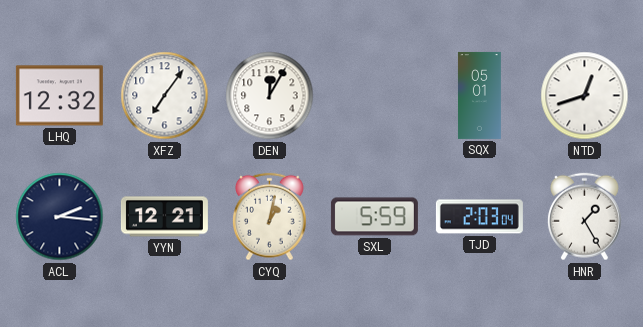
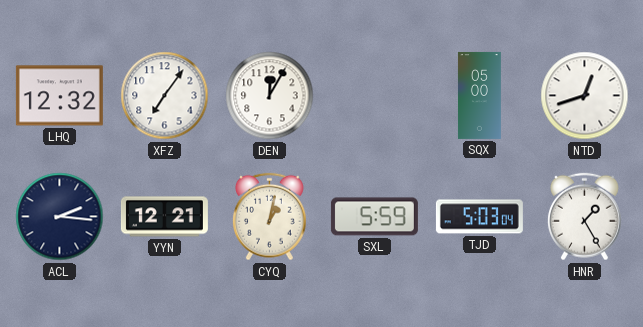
SQX: 05:01 -> 05:00 (479, 95)
TJD: 2:03 -> 5:03 (479, 217)
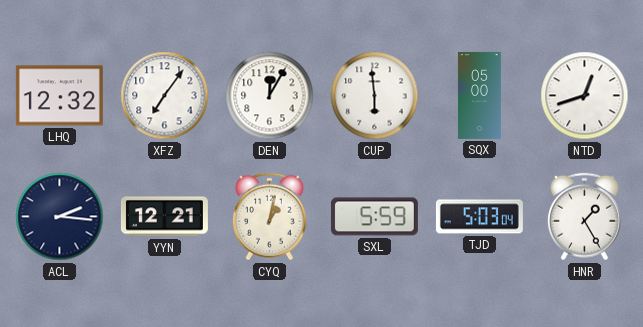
CUP: none -> 5:59 (375, 96)
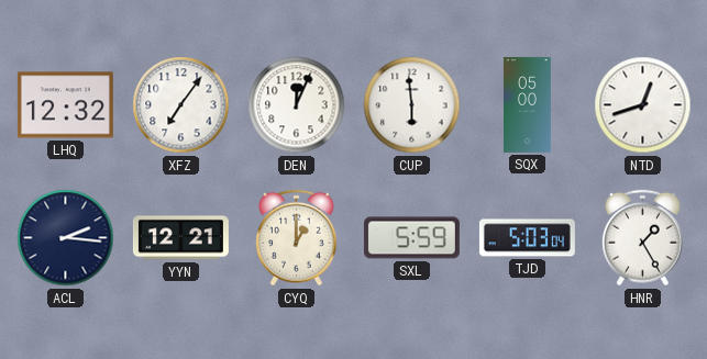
DEN: 12:05 -> 12:04 (297, 105)
CYQ: 1:02 -> 1:00 (297, 238)
